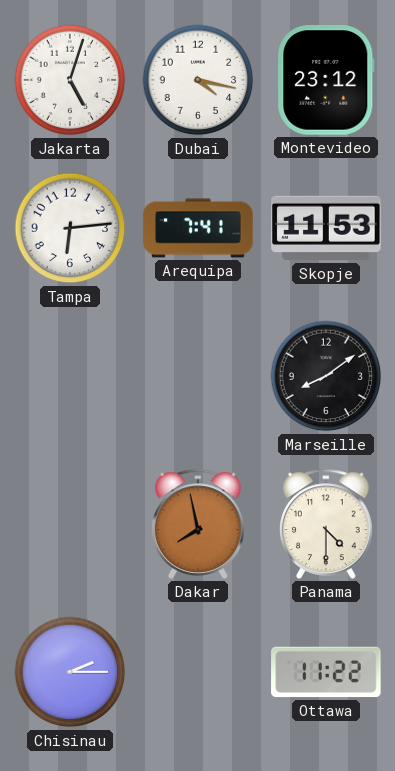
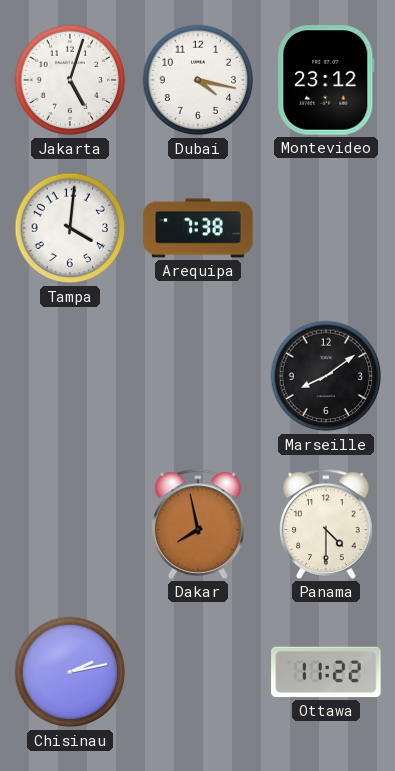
Tampa: 6:14 -> 4:01 (70, 228)
Arequipa: 7:41 -> 7:38 (198, 228)
Skopje: 11:53 -> none (326, 228)
Chisinau: 2:15 -> 2:13 (70, 672)
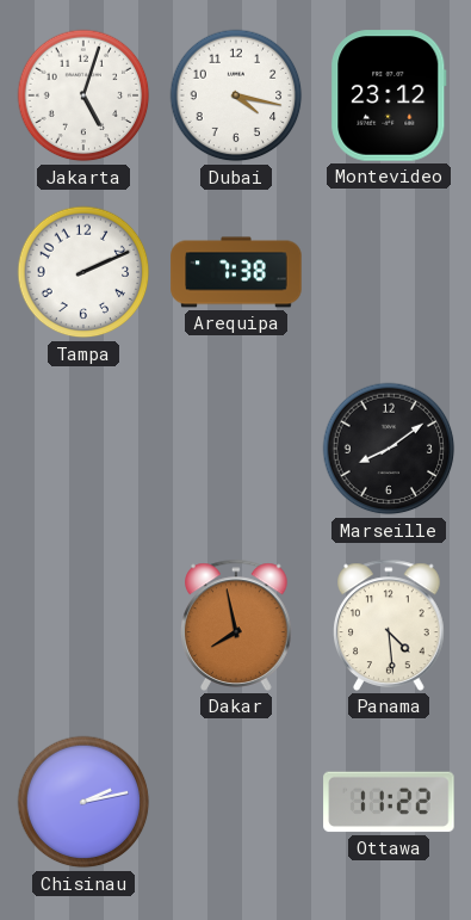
Tampa: 4:01 -> 2:11 (83, 272)
Panama: 4:30 -> 4:29 (390, 625)
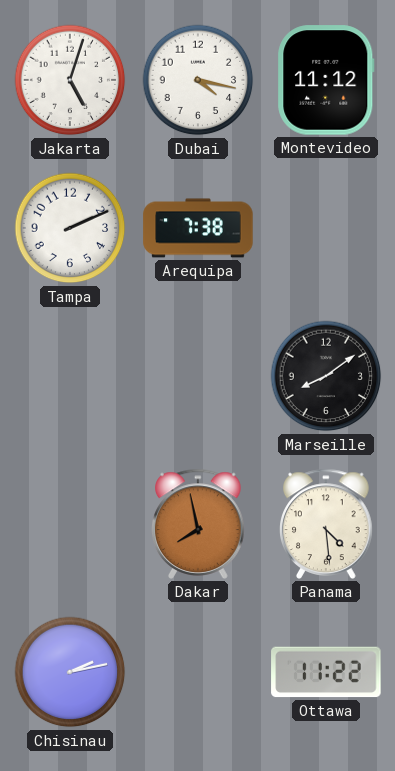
Montevideo: 23:12 -> 11:12 (326, 80)
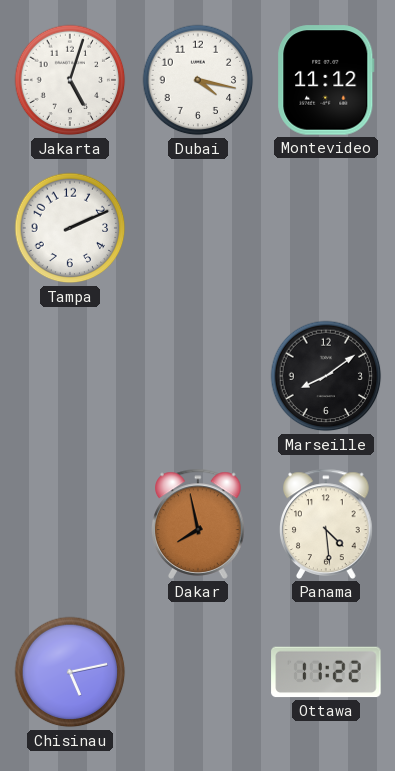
Arequipa: 7:38 -> none (198, 228)
Chisinau: 2:13 -> 5:13 (70, 672)
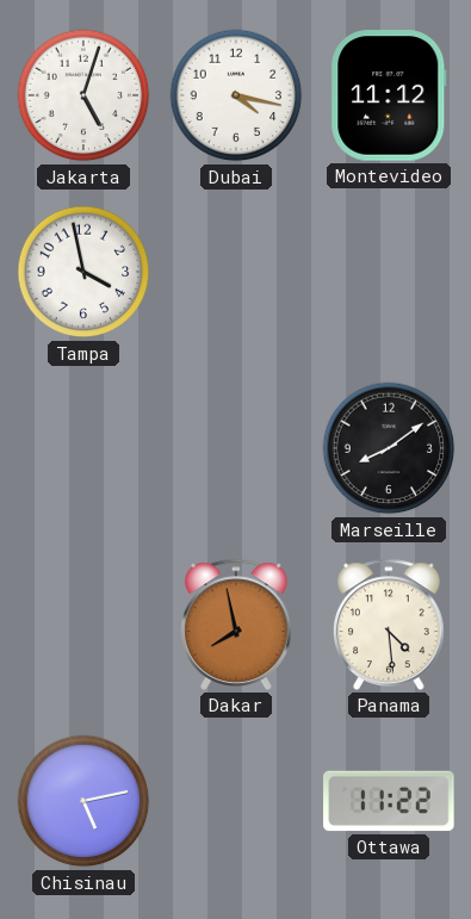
Tampa: 2:11 -> 3:58 (83, 272)
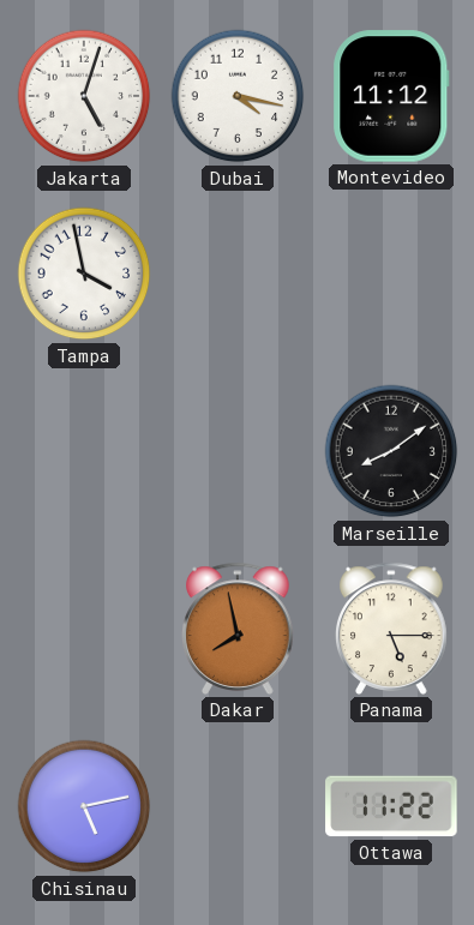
Panama: 4:29 -> 5:15 (392, 629)
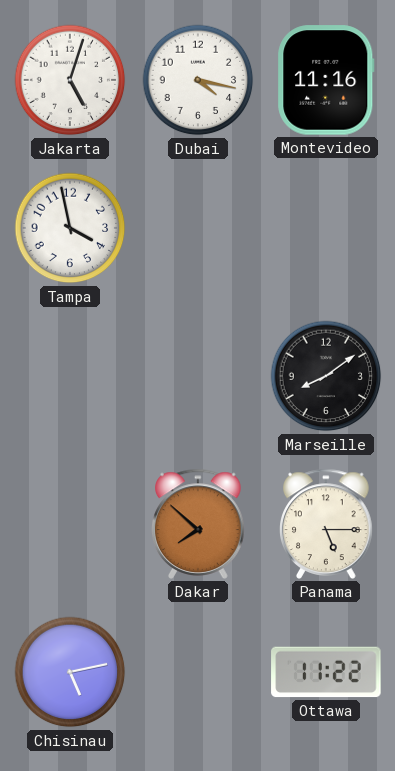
Montevideo: 11:12 -> 11:16 (326, 80)
Dakar: 7:58 -> 7:52 (199, 524)
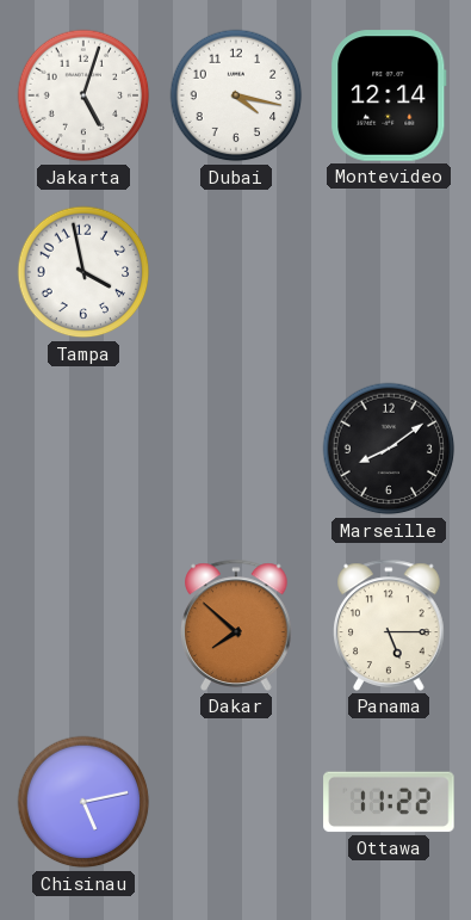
Montevideo: 11:16 -> 12:14 (389, 95)
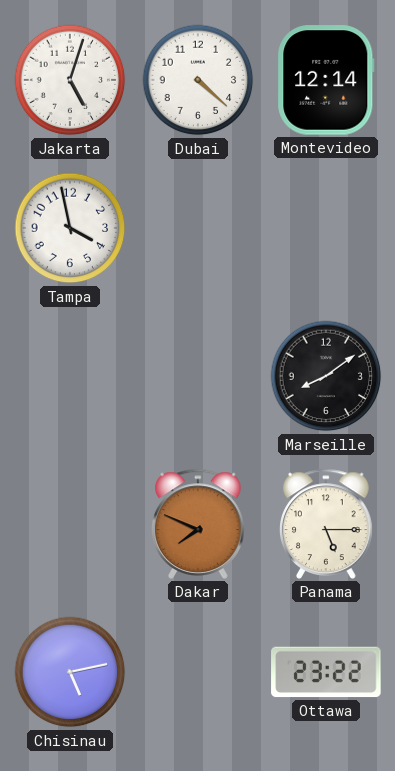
Dubai: 4:17 -> 4:22 (198, 80)
Dakar: 7:52 -> 7:49 (199, 524)
Ottawa: 11:22 -> 23:22 (326, 672)
